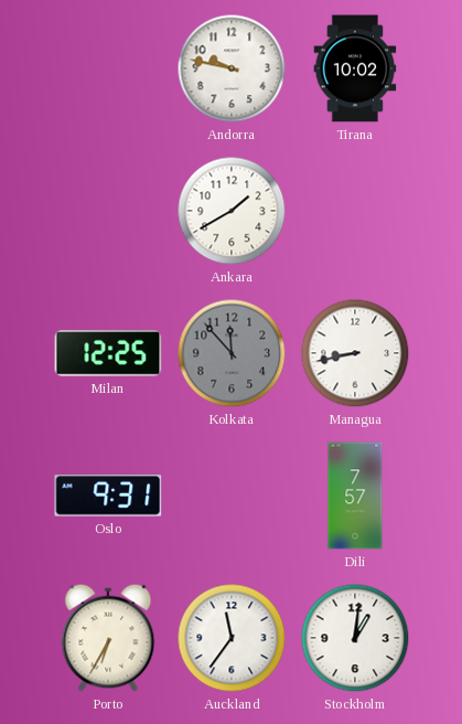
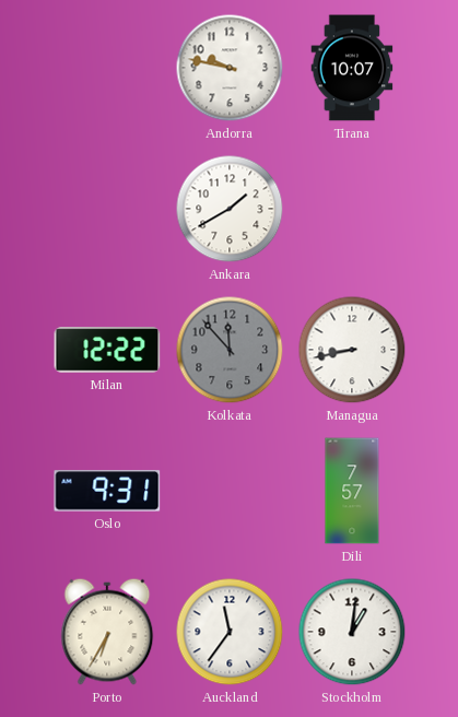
Tirana: 10:02 -> 10:07 (352, 68)
Milan: 12:25 -> 12:22 (107, 350)
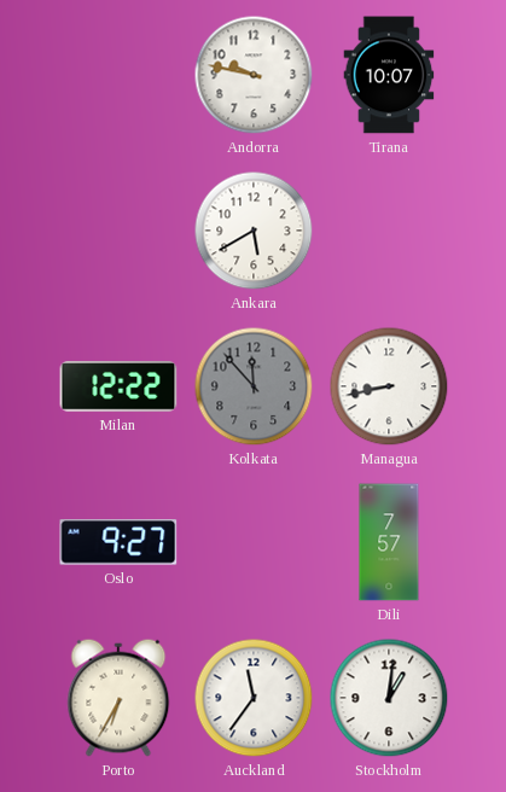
Ankara: 1:40 -> 5:40 (254, 231)
Oslo: 9:31 -> 9:27 (118, 542)
